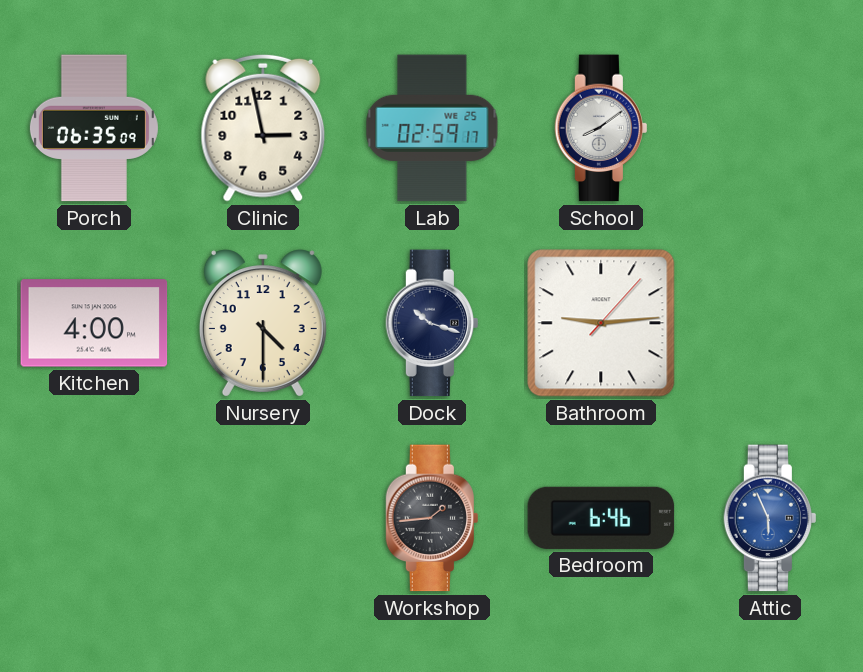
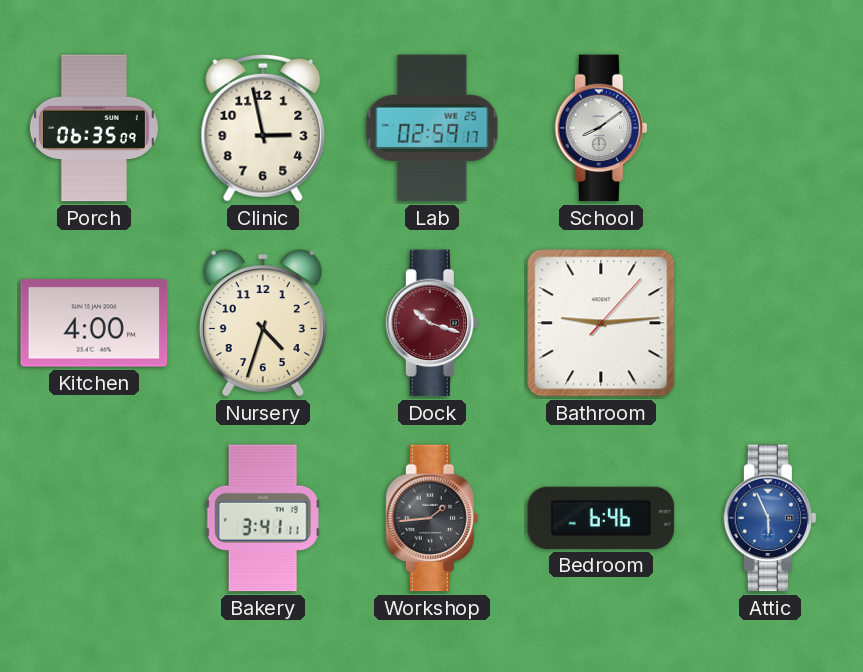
Nursery: 4:30 -> 4:33 (263, 323)
Dock dial: navy -> burgundy (431, 323)
Bakery: none -> 3:41 (263, 518)
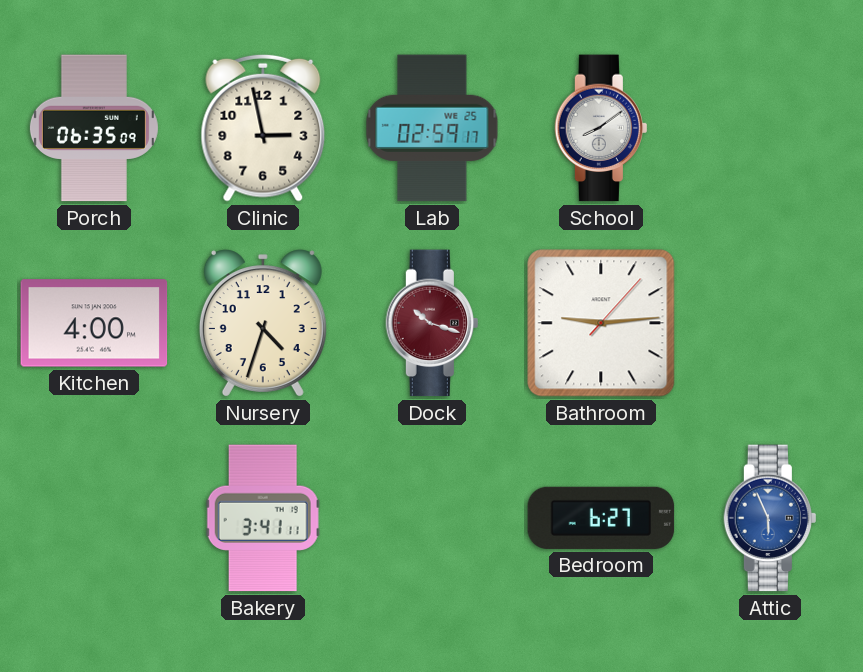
Workshop: 1:44 -> none (431, 518)
Bedroom: 6:46 -> 6:27 (601, 518)
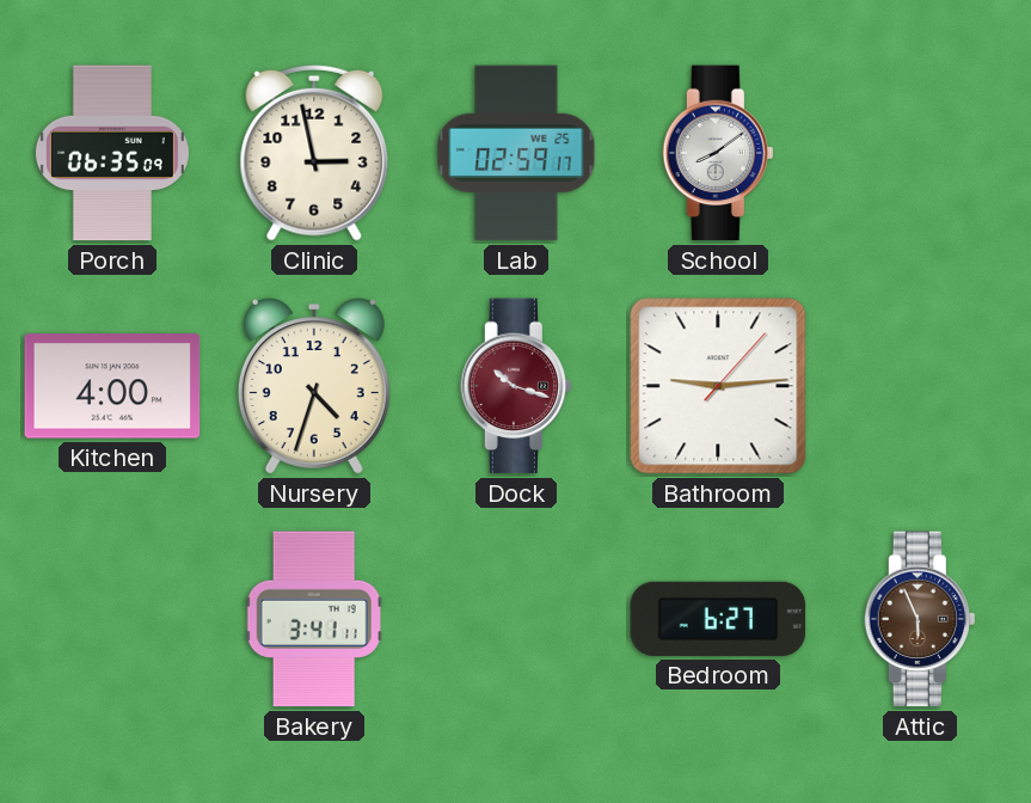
Attic dial: blue -> brown (919, 619)
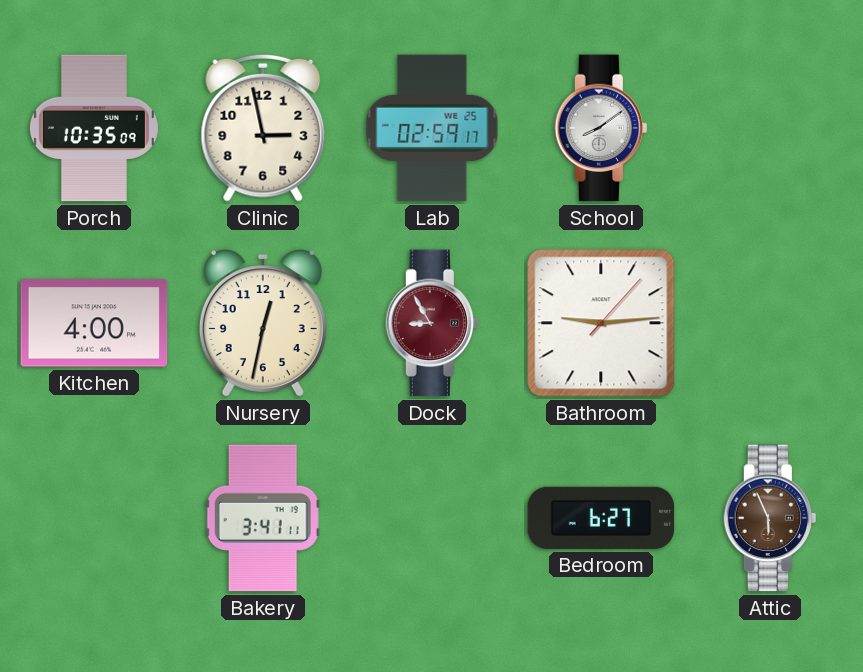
Porch: 06:35 -> 10:35 (94, 128)
Nursery: 4:33 -> 12:32 (263, 323)
Dock: 10:18 -> 8:55 (431, 323)
